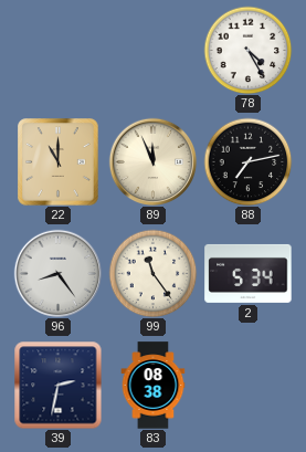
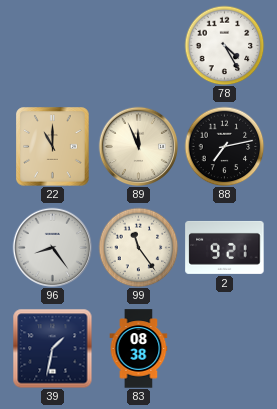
2: 5:34 -> 9:21 (225, 247)
39: 2:32 -> 1:32 (52, 348)
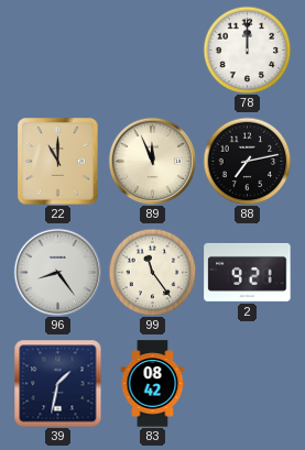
78: 4:25 -> 12:00 (247, 50)
83: 08:38 -> 08:42 (153, 384)
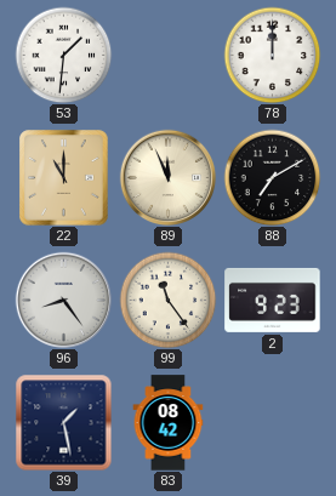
53: none -> 1:31 (63, 55)
88: 7:13 -> 7:10 (272, 177)
2: 9:21 -> 9:23 (273, 300)
39: 1:32 -> 1:28 (63, 422)
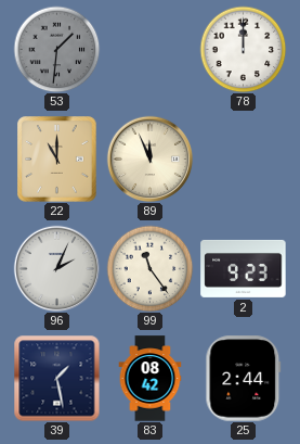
53 dial: white -> grey (56, 49)
88: 7:10 -> none (272, 177)
96: 8:24 -> 2:04 (56, 268)
25: none -> 2:44 (244, 379)
